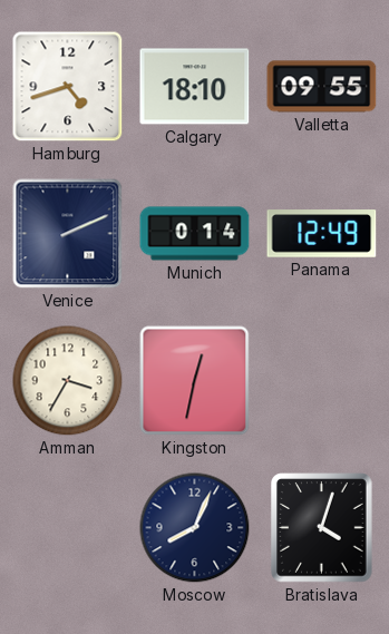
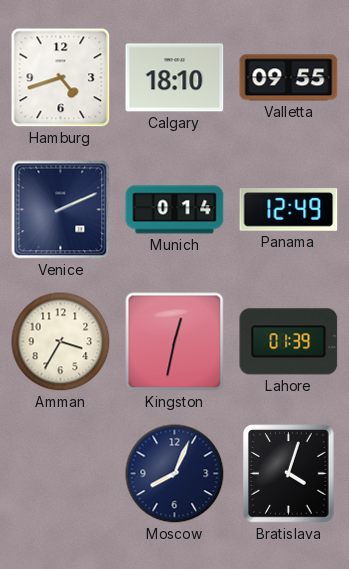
Lahore: none -> 01:39 (289, 342)
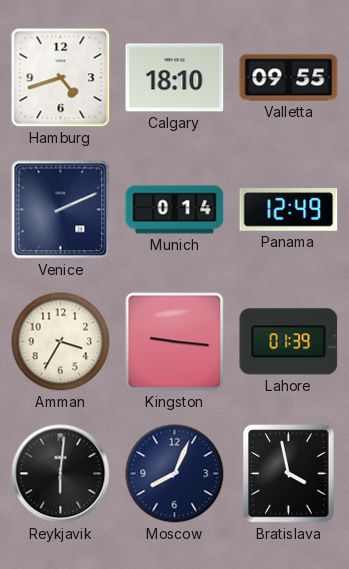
Kingston: 12:32 -> 9:16 (175, 342)
Reykjavik: none -> 6:01 (61, 474)
Bratislava: 4:03 -> 3:58 (289, 474)
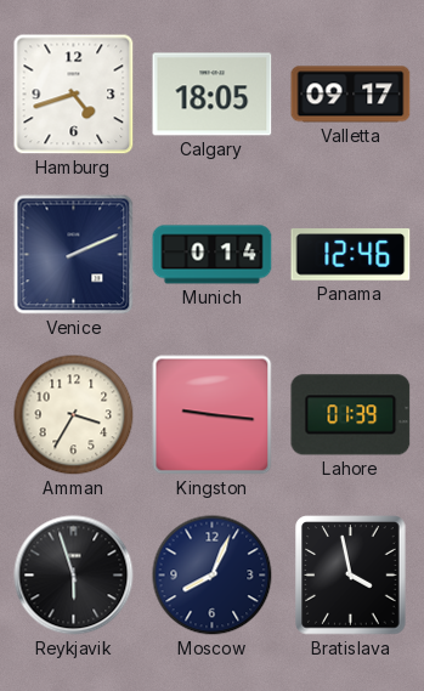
Calgary: 18:10 -> 18:05 (213, 95)
Valletta: 09:55 -> 09:17 (351, 95)
Panama: 12:49 -> 12:46 (351, 255)
Reykjavik: 6:01 -> 5:57 (74, 576)
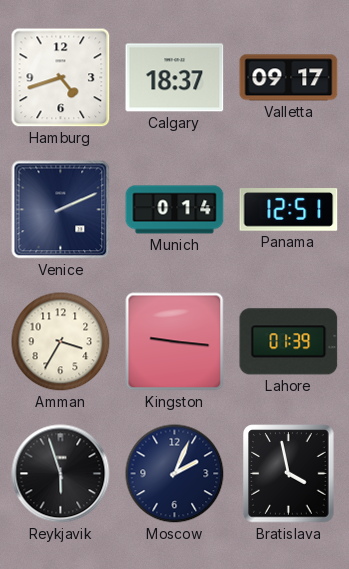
Calgary: 18:05 -> 18:37 (175, 78)
Panama: 12:46 -> 12:51 (289, 210)
Moscow: 8:04 -> 2:04 (175, 474)
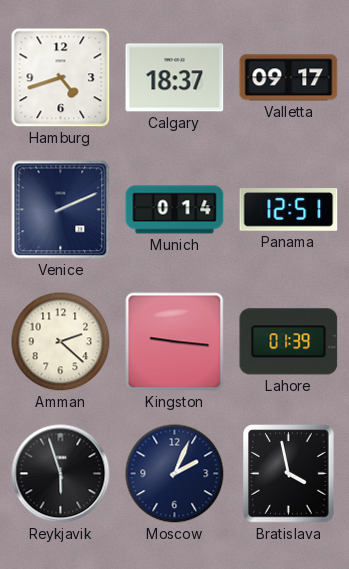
Amman: 3:35 -> 2:22 (61, 342)
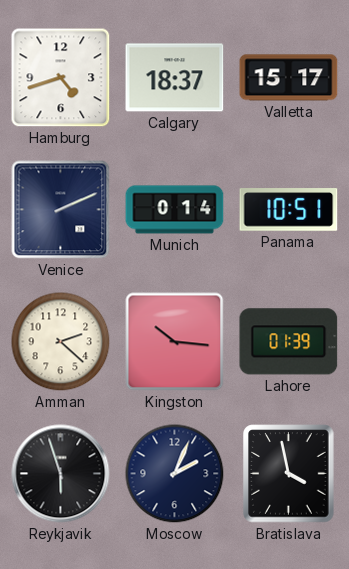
Valletta: 09:17 -> 15:17 (289, 78)
Panama: 12:51 -> 10:51 (289, 210)
Kingston: 9:16 -> 10:16 (175, 342)
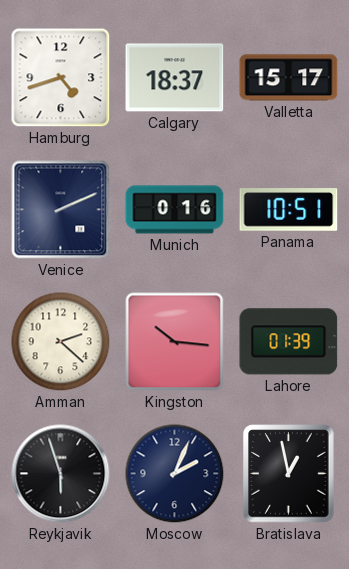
Munich: 0:14 -> 0:16 (175, 210)
Bratislava: 3:58 -> 12:58 (289, 474)
